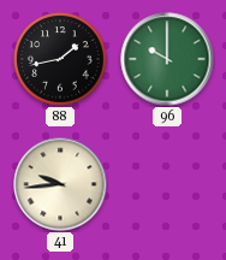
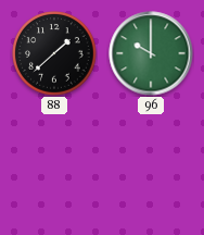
88: 1:43 -> 1:38 (54, 53)
41: 9:44 -> none (60, 184)
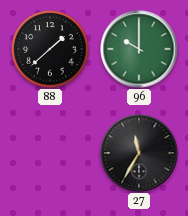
27: none -> 11:35 (139, 153)
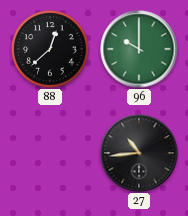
88: 1:38 -> 12:38 (50, 49)
27: 11:35 -> 10:44 (139, 153)
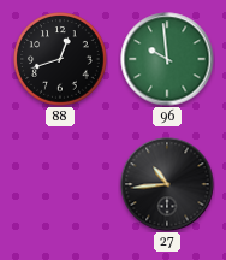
88: 12:38 -> 12:42 (60, 59)
96: 10:00 -> 9:59 (167, 59)
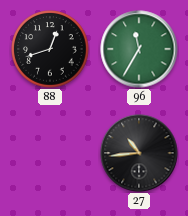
96: 9:59 -> 11:35 (139, 49)
